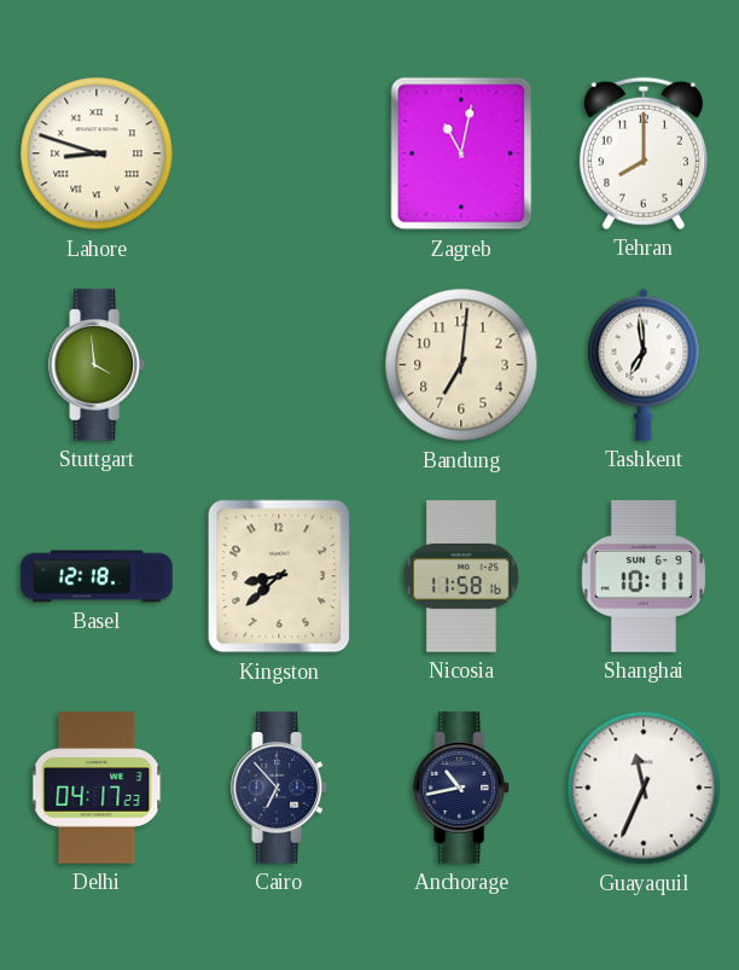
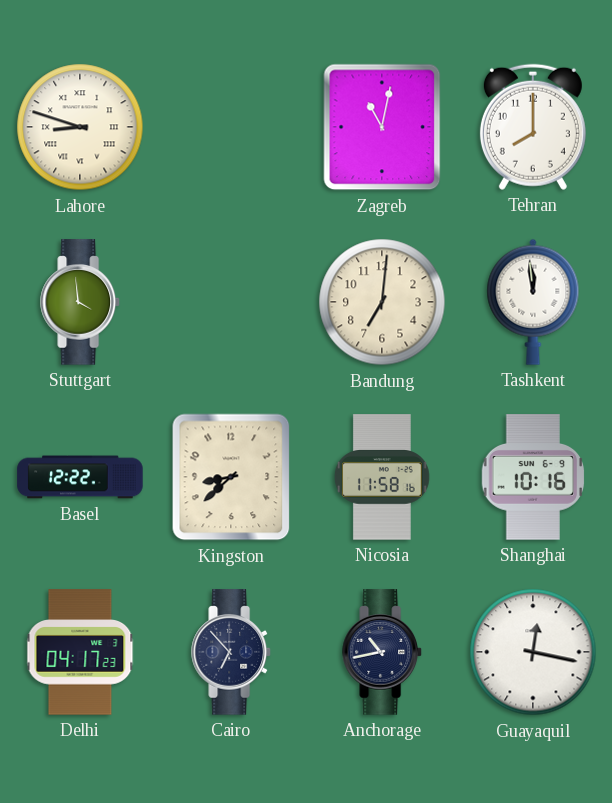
Tashkent: 6:59 -> 11:59 (533, 302)
Basel: 12:18 -> 12:22 (80, 477)
Shanghai: 10:11 -> 10:16 (533, 477)
Guayaquil: 11:34 -> 12:17 (533, 652)
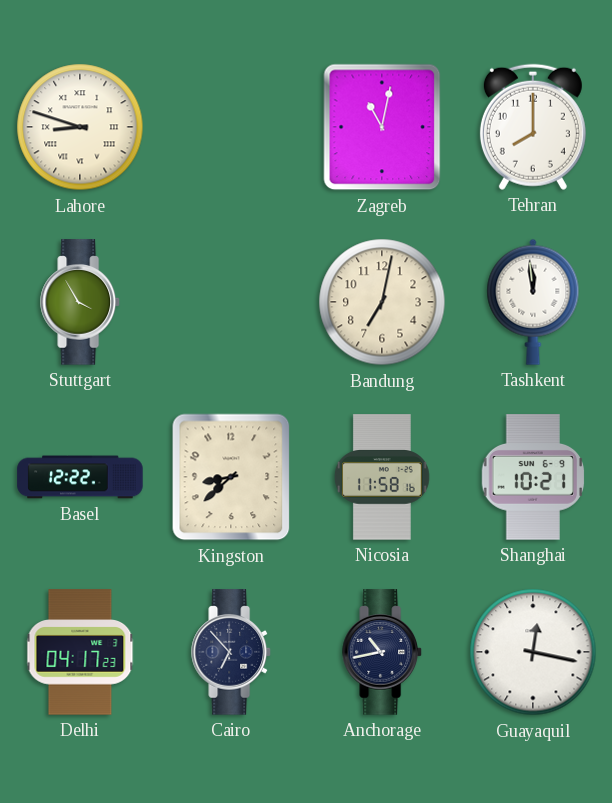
Stuttgart: 3:59 -> 3:55 (80, 302)
Bandung: 7:01 -> 7:02 (382, 302)
Shanghai: 10:16 -> 10:21 (533, 477)
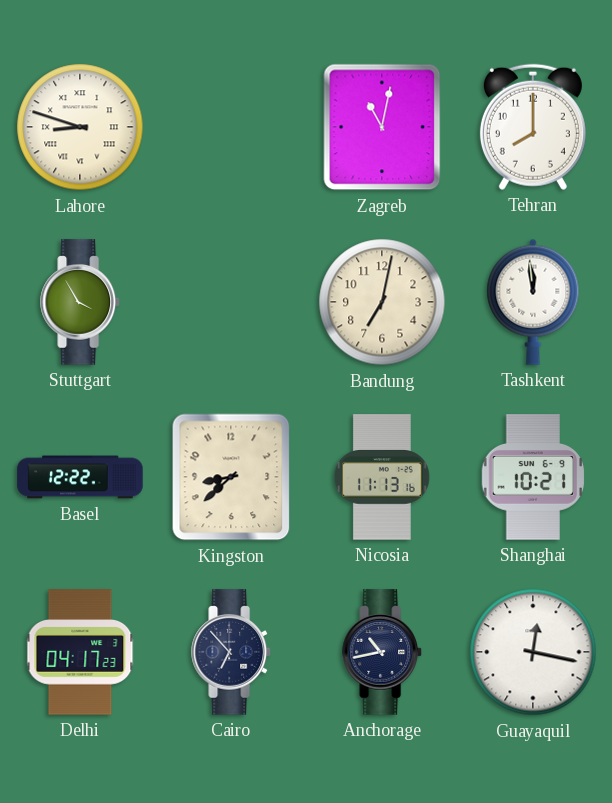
Nicosia: 11:58 -> 11:13 (383, 477)
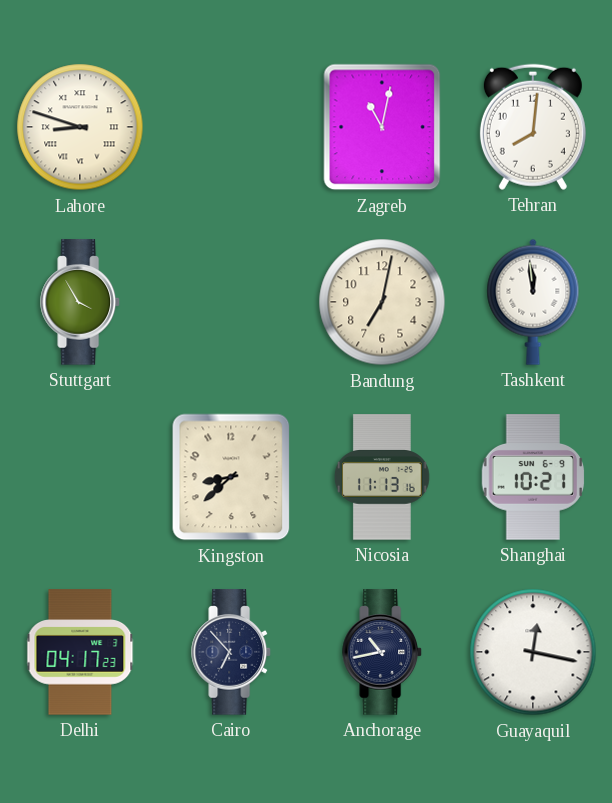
Tehran: 8:00 -> 8:01 (533, 127)
Basel: 12:22 -> none (80, 477)
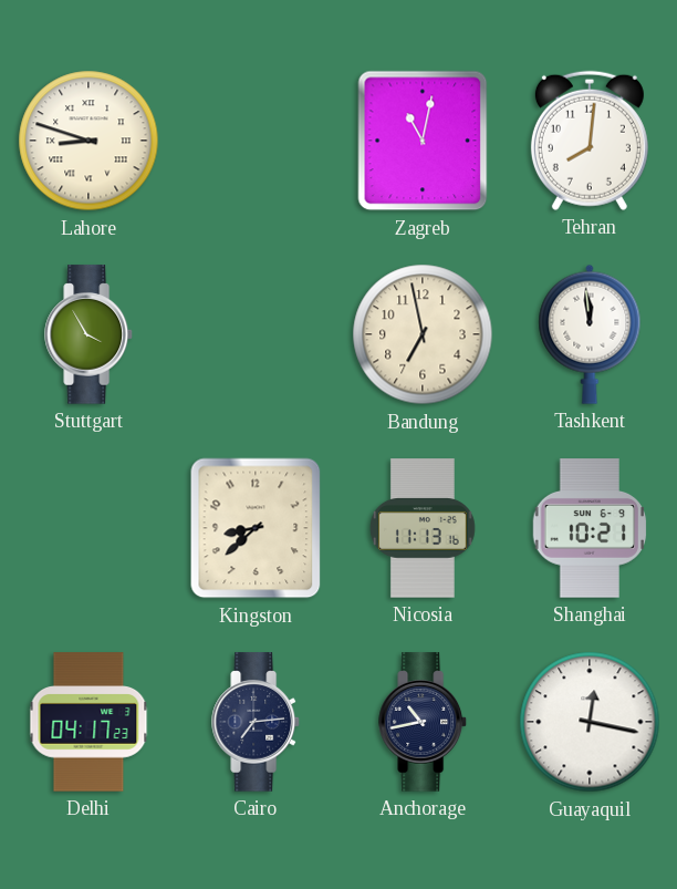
Bandung: 7:02 -> 6:58 (423, 334)
Cairo: 6:53 -> 7:14 (256, 722)
